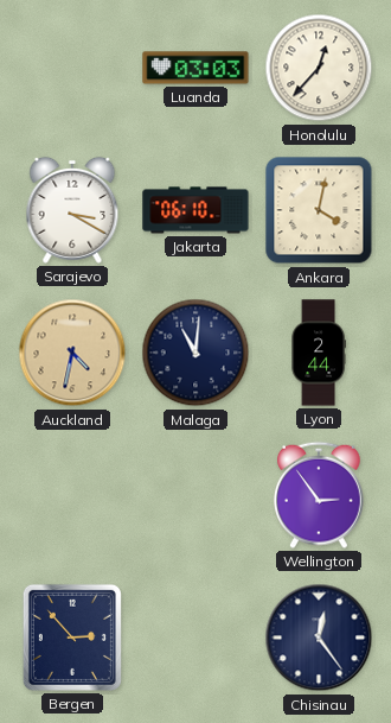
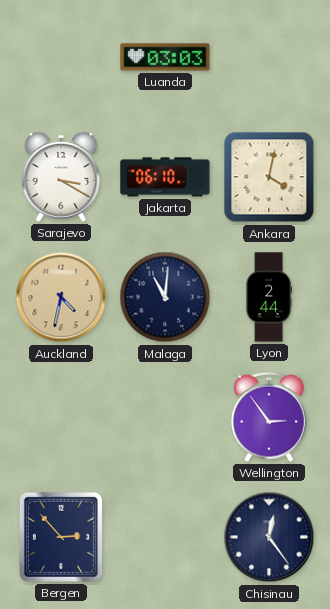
Honolulu: 12:37 -> none (319, 68)
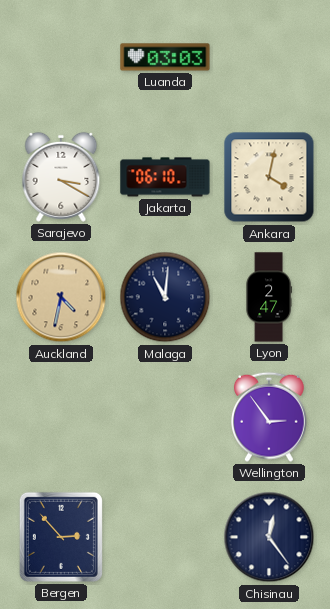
Lyon: 2:44 -> 2:47 (268, 297)
